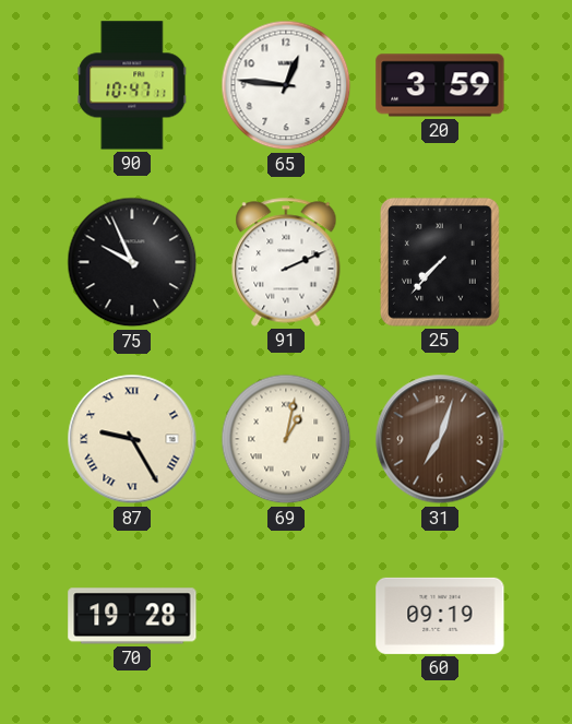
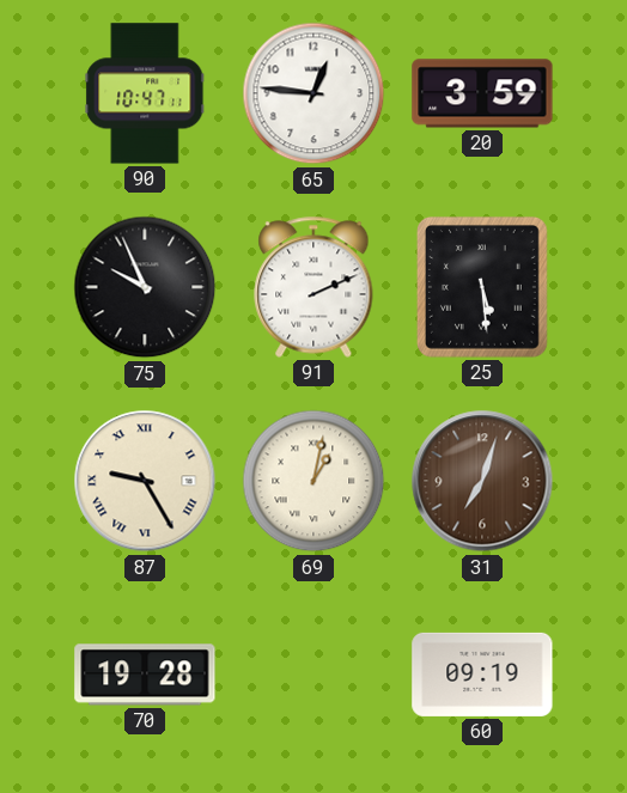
25: 7:37 -> 5:29 (482, 287)
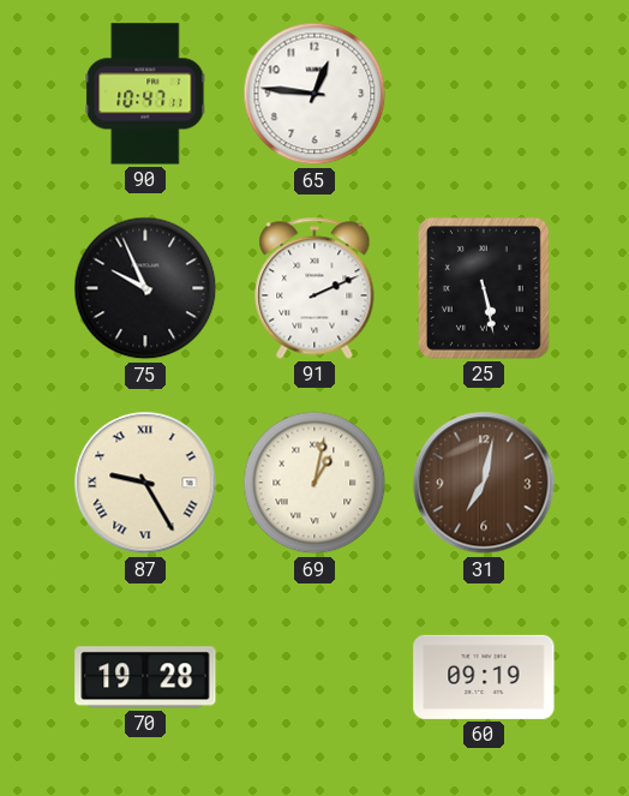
20: 3:59 -> none (482, 93)
25: 5:29 -> 5:28 (484, 288)
31: 7:03 -> 7:02 (484, 483)
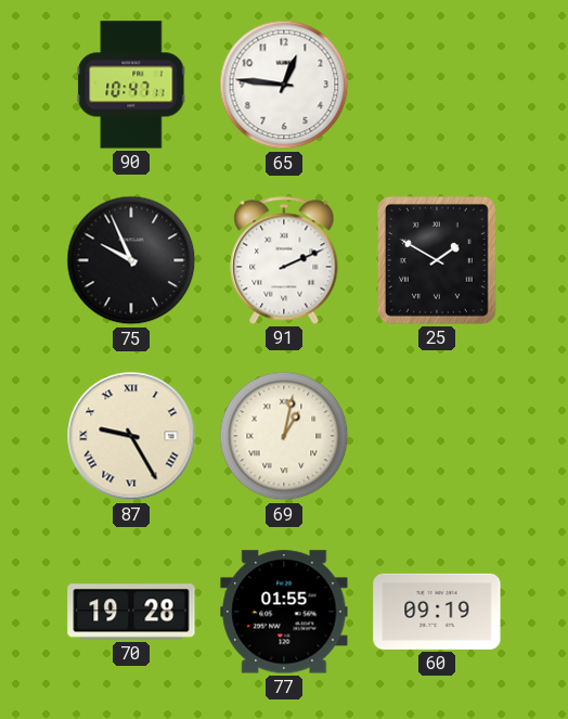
25: 5:28 -> 1:50 (437, 260)
31: 7:02 -> none (484, 483)
77: none -> 01:55 (284, 612)
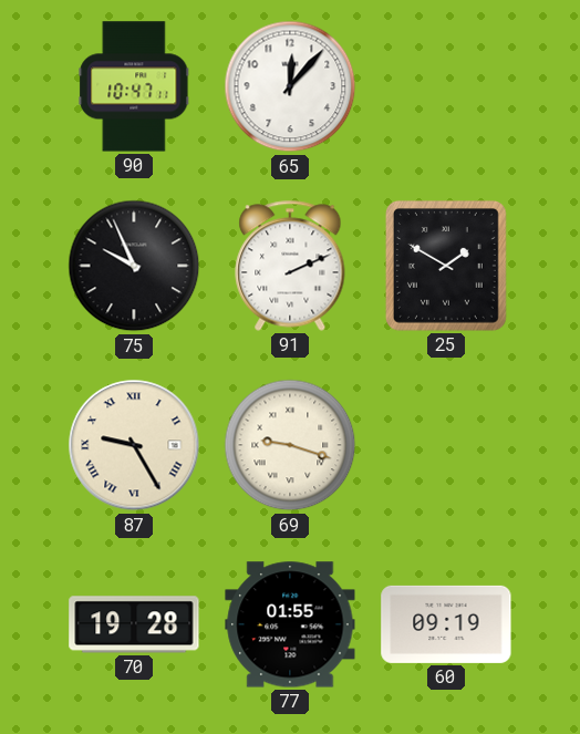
65: 12:46 -> 12:07 (290, 86)
69: 1:02 -> 9:18 (290, 445)
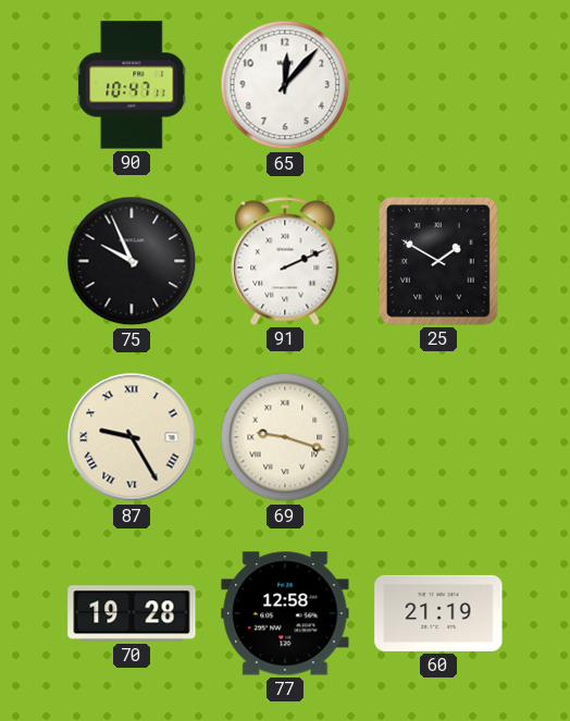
77: 01:55 -> 12:58 (285, 613)
60: 09:19 -> 21:19 (438, 613)
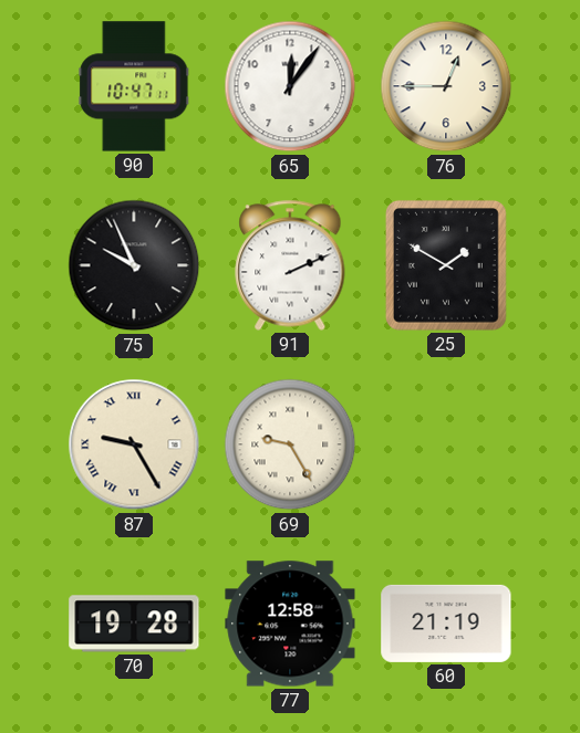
65: 12:07 -> 12:06 (290, 86)
76: none -> 12:45 (446, 86)
69: 9:18 -> 9:25 (290, 444)
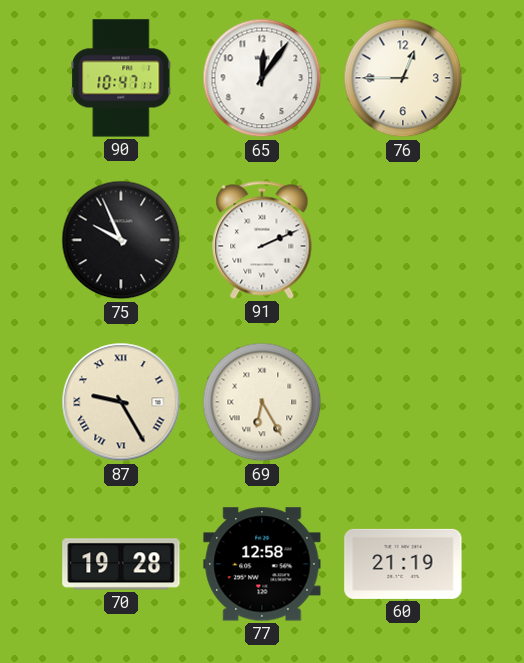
25: 1:50 -> none (446, 265)
69: 9:25 -> 6:25 (262, 402)
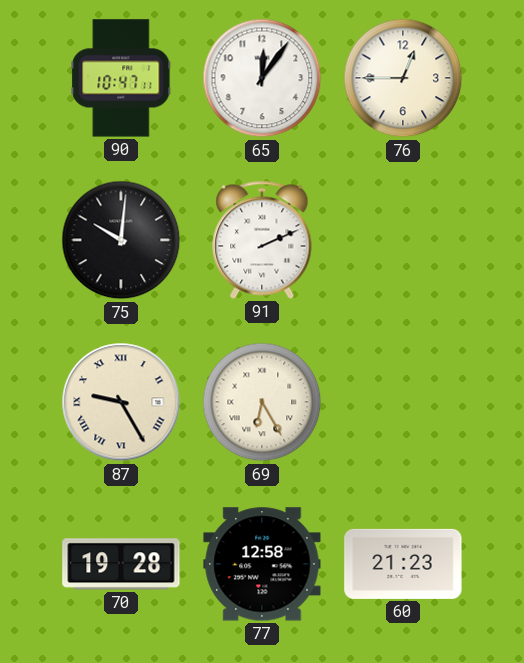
75: 9:56 -> 10:01 (121, 240)
60: 21:19 -> 21:23 (403, 564)
